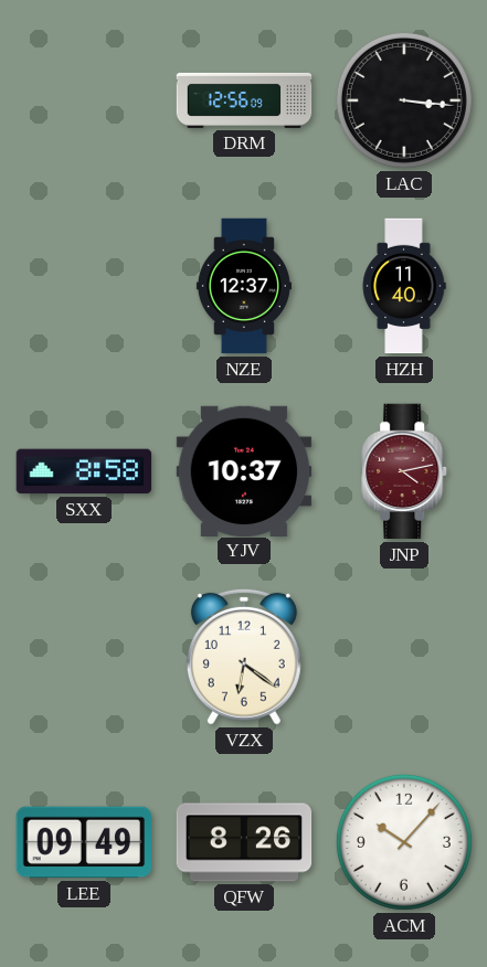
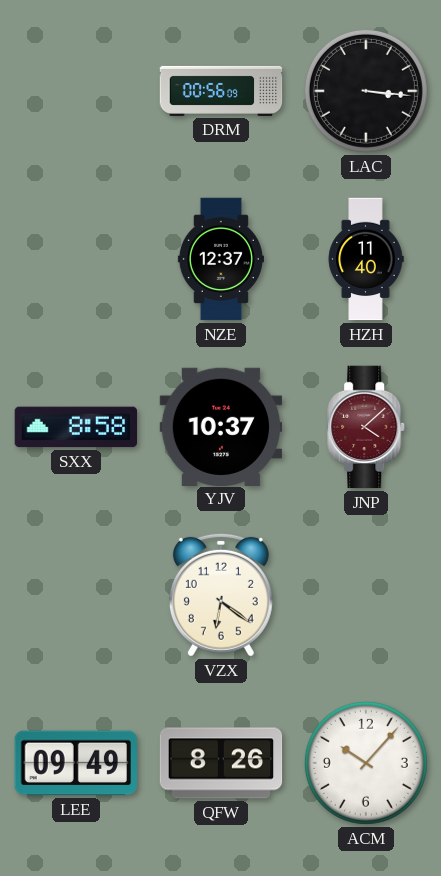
DRM: 12:56 -> 00:56 (221, 91)
JNP: 4:13 -> 4:08 (367, 427)
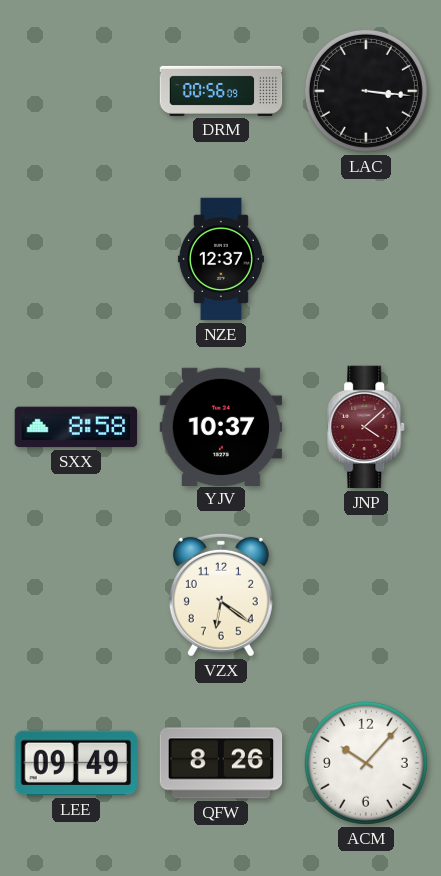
HZH: 11:40 -> none (366, 259)
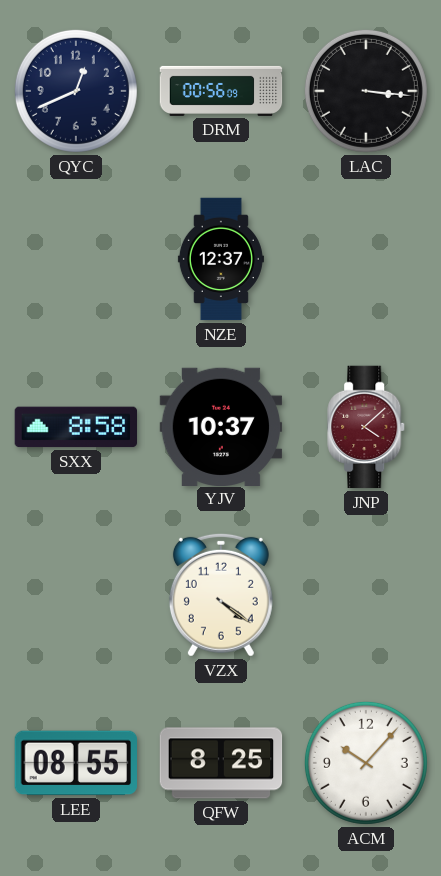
QYC: none -> 12:41 (76, 91)
VZX: 6:21 -> 4:21 (221, 595)
LEE: 09:49 -> 08:55 (76, 763)
QFW: 8:26 -> 8:25 (221, 763)
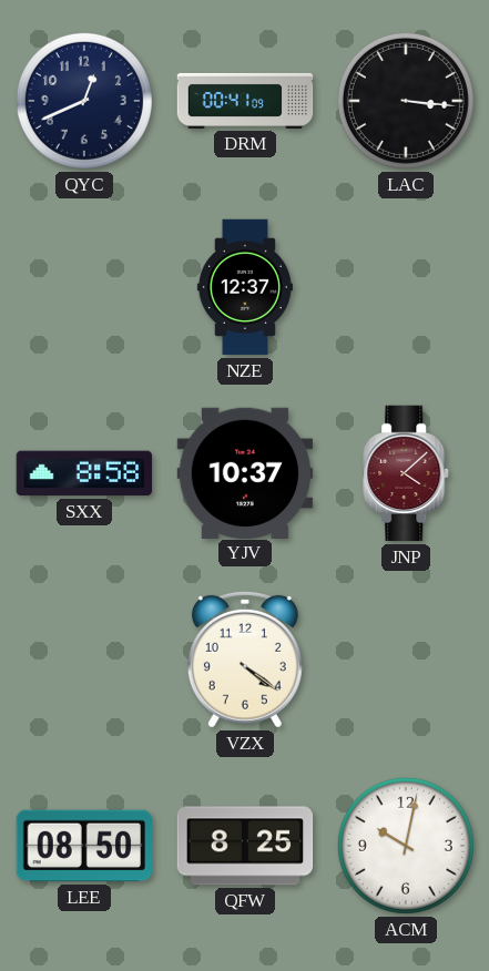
DRM: 00:56 -> 00:41 (245, 101)
LEE: 08:55 -> 08:50 (84, 846)
ACM: 10:07 -> 10:02 (406, 846)
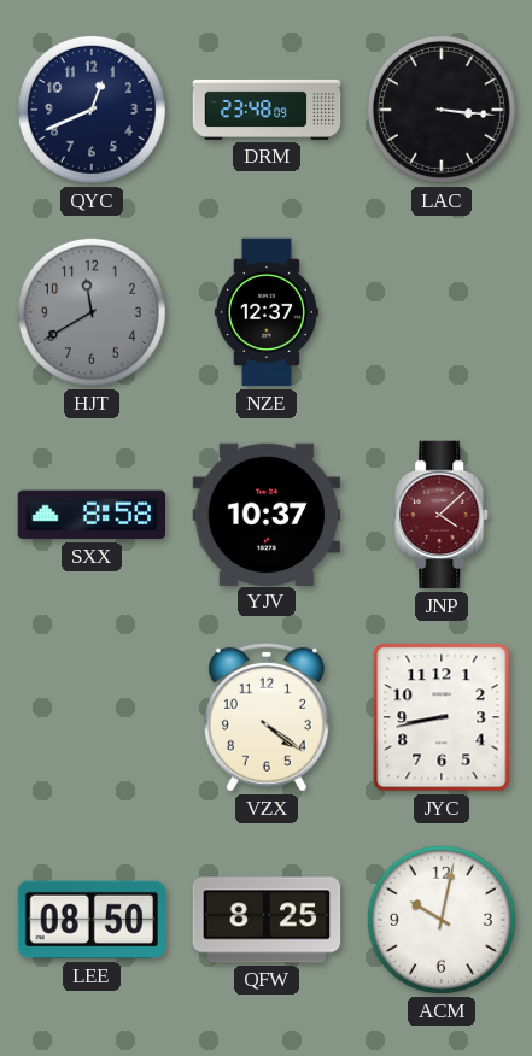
DRM: 00:41 -> 23:48 (267, 110)
HJT: none -> 11:40 (92, 312)
JYC: none -> 8:43 (442, 717)
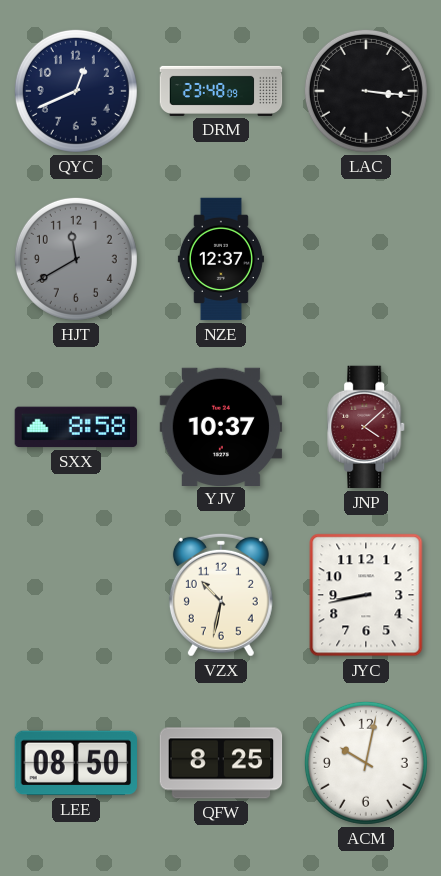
VZX: 4:21 -> 10:32 (221, 595)
